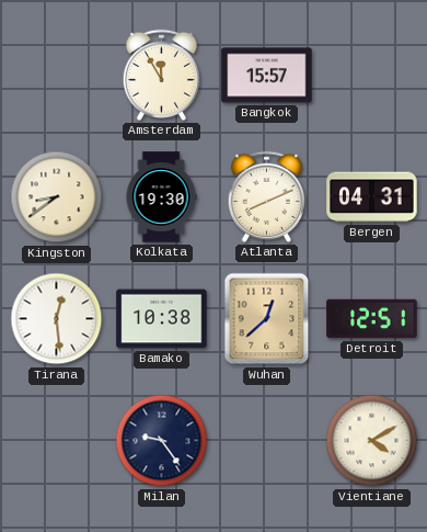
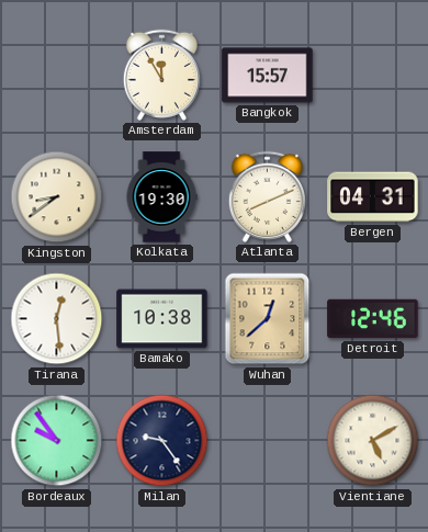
Detroit: 12:51 -> 12:46 (373, 319)
Bordeaux: none -> 9:54 (57, 441)
Vientiane: 4:10 -> 5:10 (373, 441)
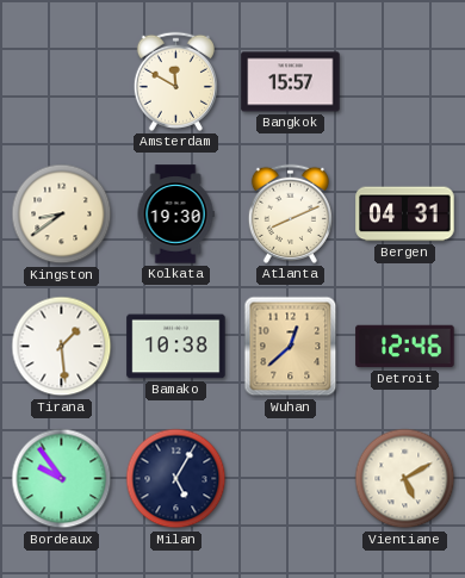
Amsterdam: 11:55 -> 11:50 (175, 81)
Tirana: 12:29 -> 1:29 (62, 347)
Milan: 9:24 -> 5:05 (176, 479)
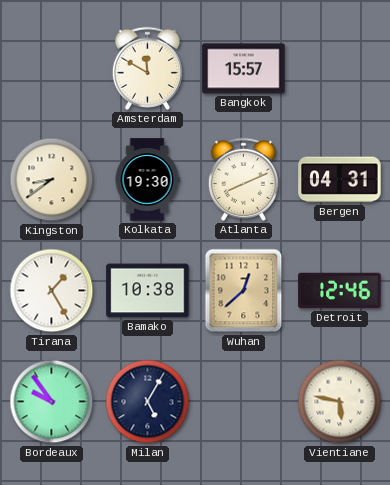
Tirana: 1:29 -> 1:25 (52, 291)
Vientiane: 5:10 -> 5:47 (340, 402)
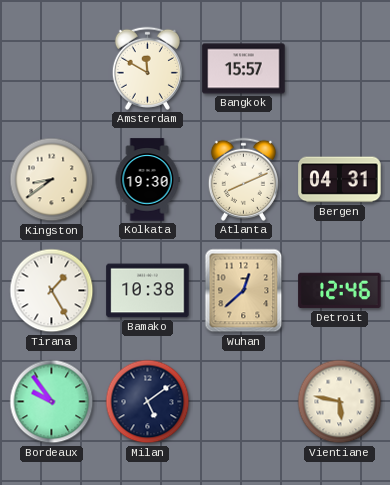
Milan: 5:05 -> 5:09 (148, 402)
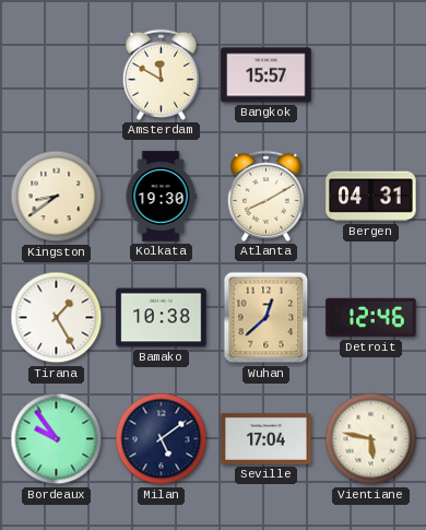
Atlanta: 8:11 -> 8:10 (265, 196)
Seville: none -> 17:04 (267, 438)
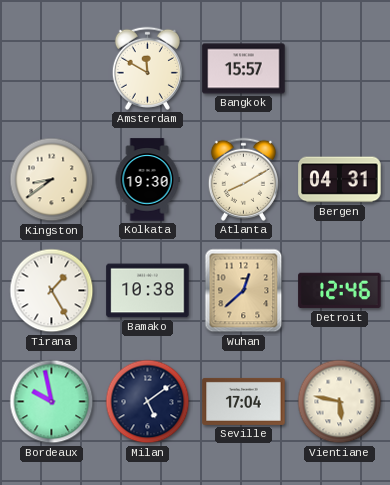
Bordeaux: 9:54 -> 9:58 (52, 402)
